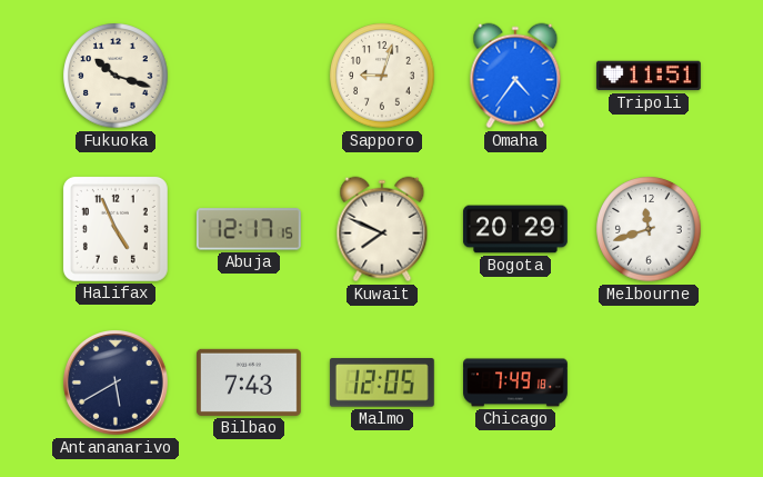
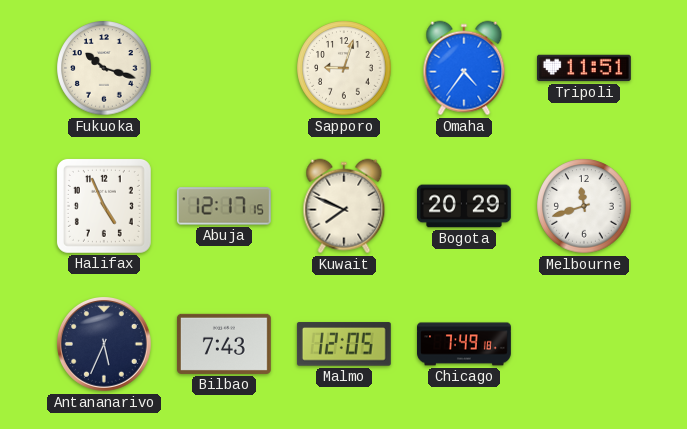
Antananarivo: 5:40 -> 5:34 (105, 345)
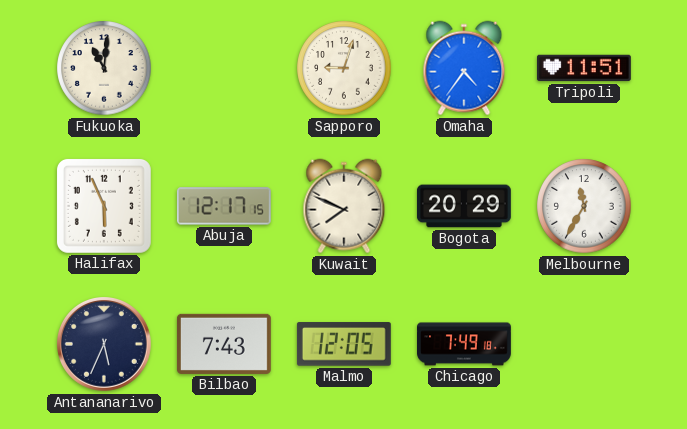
Fukuoka: 10:18 -> 11:01 (104, 68)
Halifax: 4:56 -> 5:56 (104, 206)
Melbourne: 11:42 -> 11:35 (584, 206)
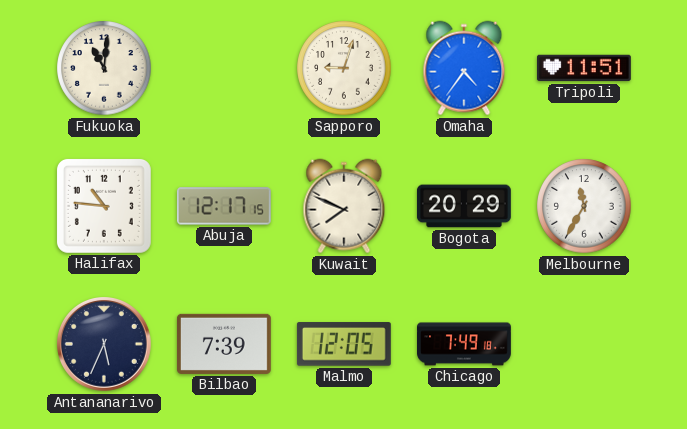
Halifax: 5:56 -> 10:46 (104, 206)
Bilbao: 7:43 -> 7:39 (224, 344)
